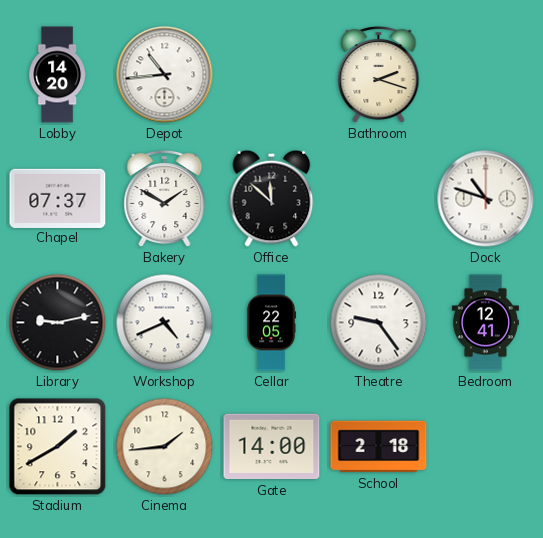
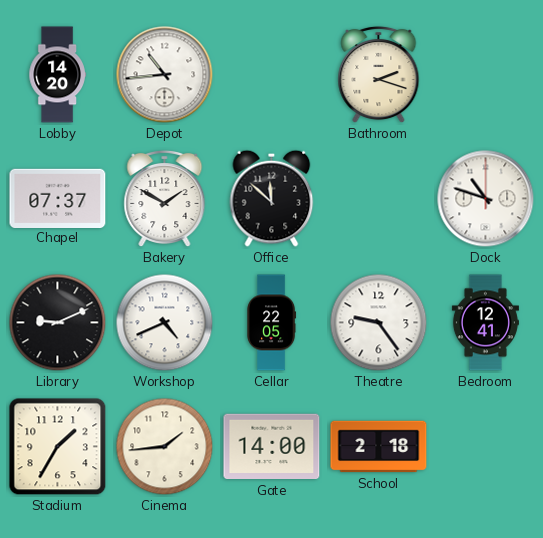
Library: 9:13 -> 9:11 (58, 323)
Stadium: 1:40 -> 1:35 (58, 447)
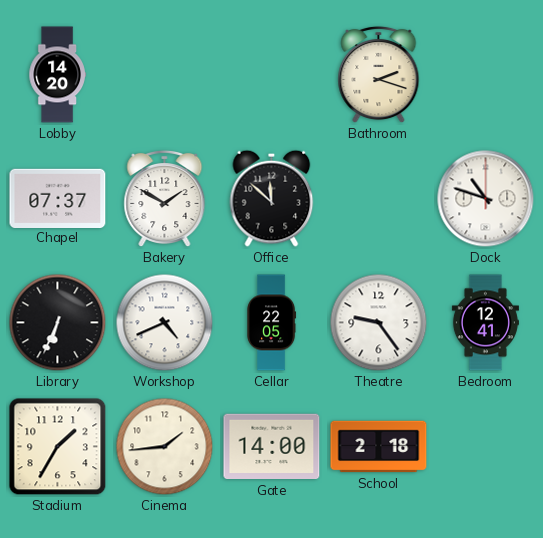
Depot: 10:44 -> none (165, 75)
Library: 9:11 -> 6:34 (58, 323)
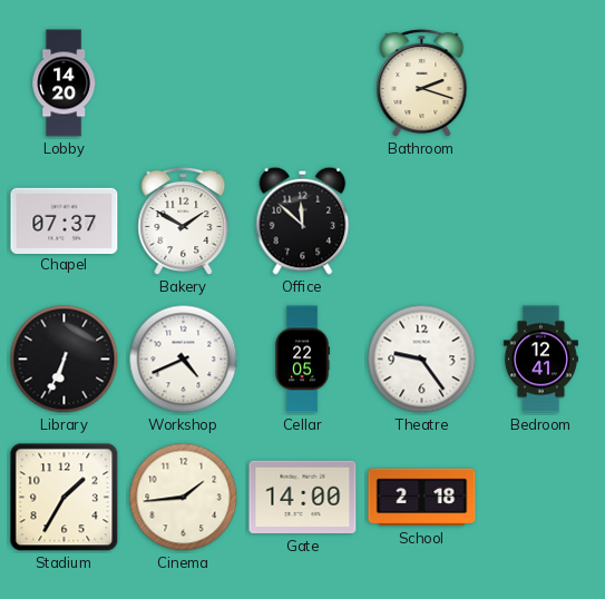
Dock: 10:48 -> none (486, 199)
